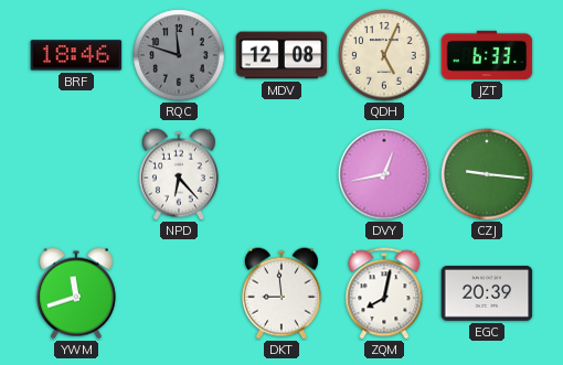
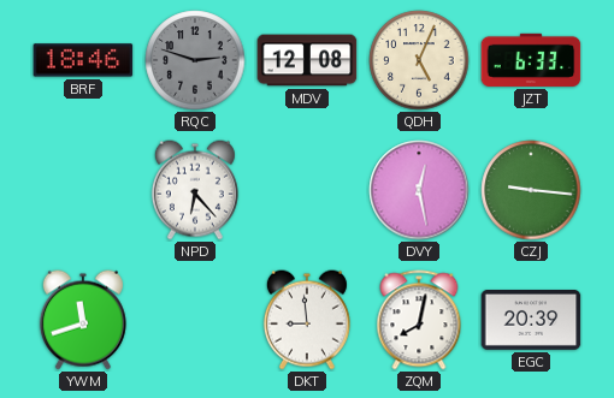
RQC: 11:48 -> 2:48 (195, 60)
DVY: 12:43 -> 12:28 (419, 190)
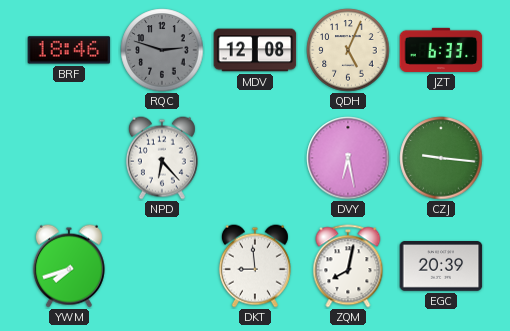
DVY: 12:28 -> 6:28 (348, 158)
YWM: 11:42 -> 7:42 (69, 266)
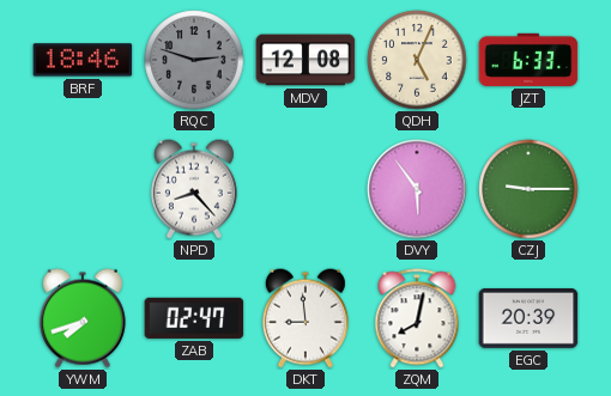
NPD: 6:23 -> 8:23 (194, 189)
DVY: 6:28 -> 5:54 (417, 189)
CZJ: 9:16 -> 9:15 (528, 189)
ZAB: none -> 02:47 (194, 318)
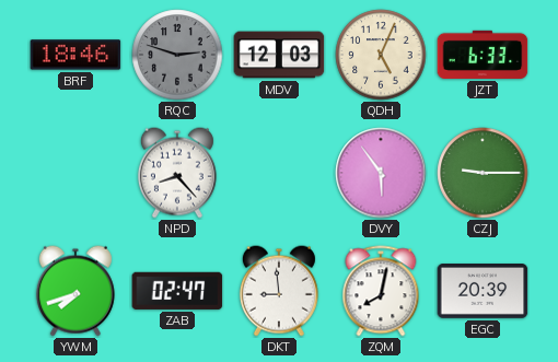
MDV: 12:08 -> 12:03 (279, 55)
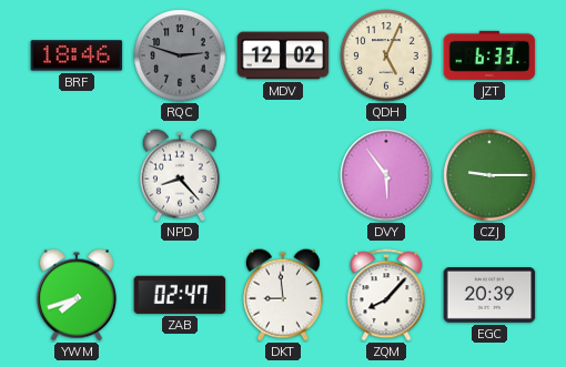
MDV: 12:03 -> 12:02 (283, 55)
ZQM: 8:02 -> 8:07 (386, 295)
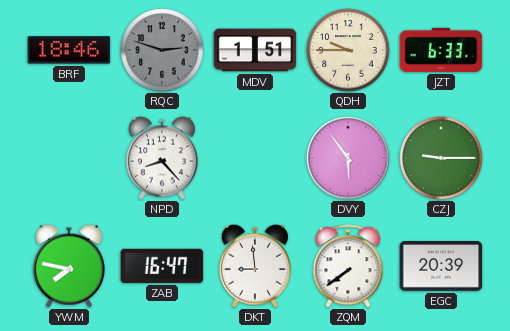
MDV: 12:02 -> 1:51 (255, 50)
QDH: 5:04 -> 9:45 (348, 50)
YWM: 7:42 -> 7:47 (69, 266)
ZAB: 02:47 -> 16:47 (162, 266)
ZQM: 8:07 -> 7:39 (348, 266)
